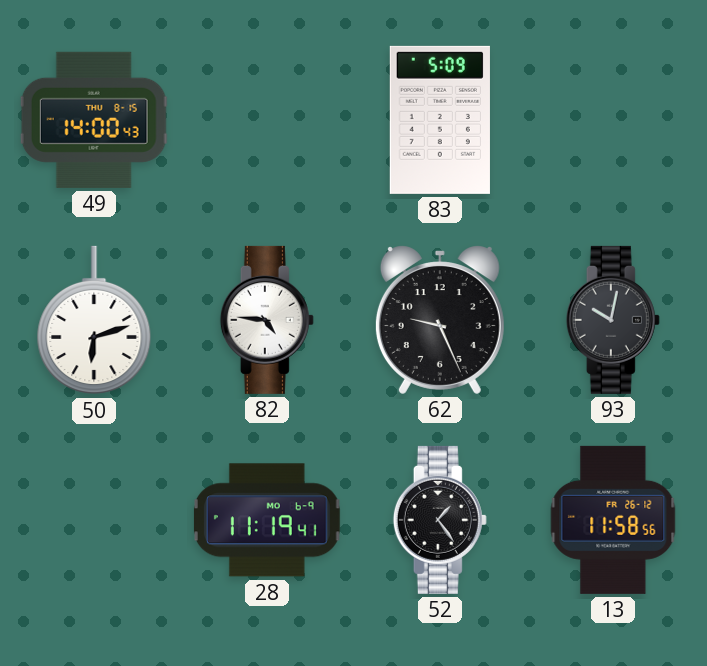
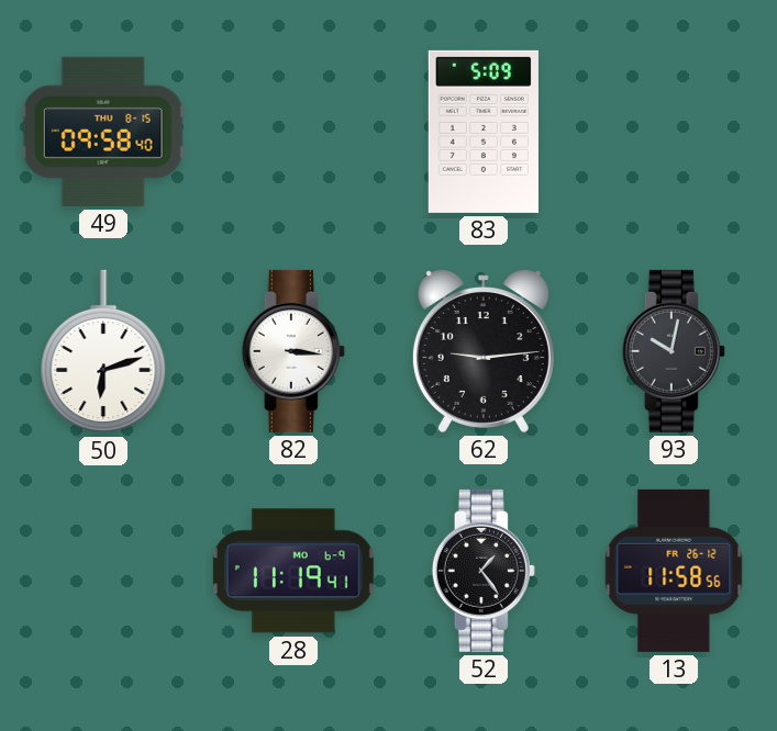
49: 14:00 -> 09:58 (103, 132)
82: 4:46 -> 3:16 (293, 351)
62: 9:26 -> 9:14 (484, 351)
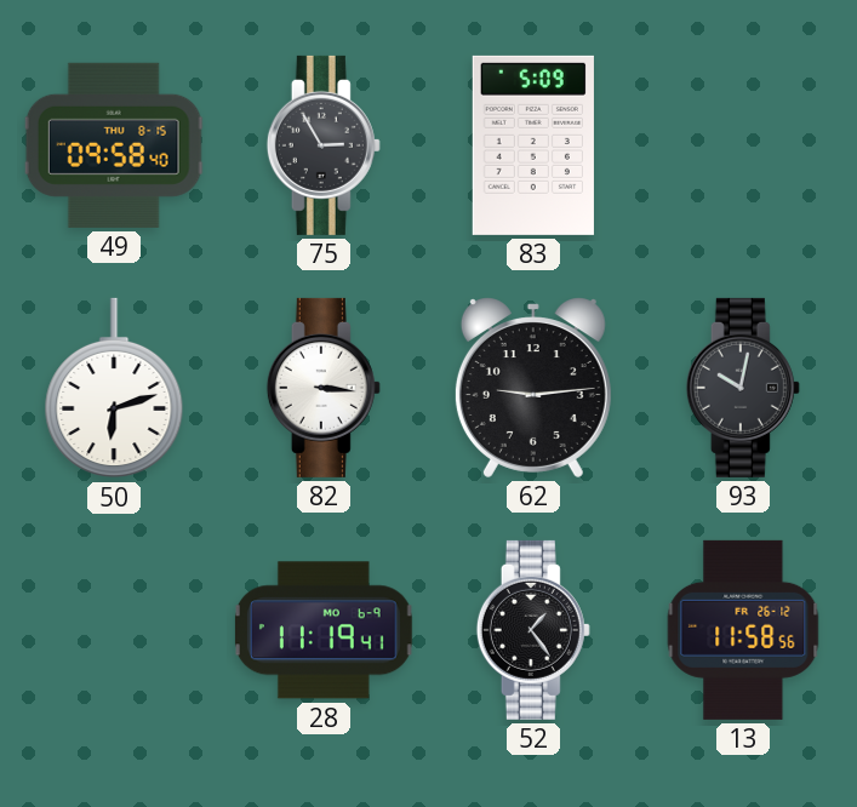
75: none -> 2:55 (324, 145)
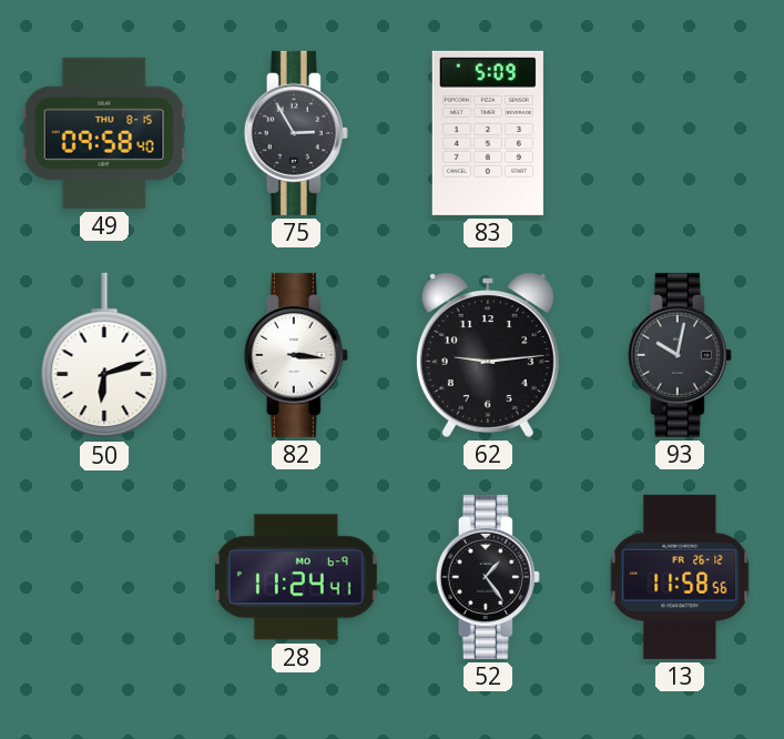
28: 11:19 -> 11:24 (296, 577)
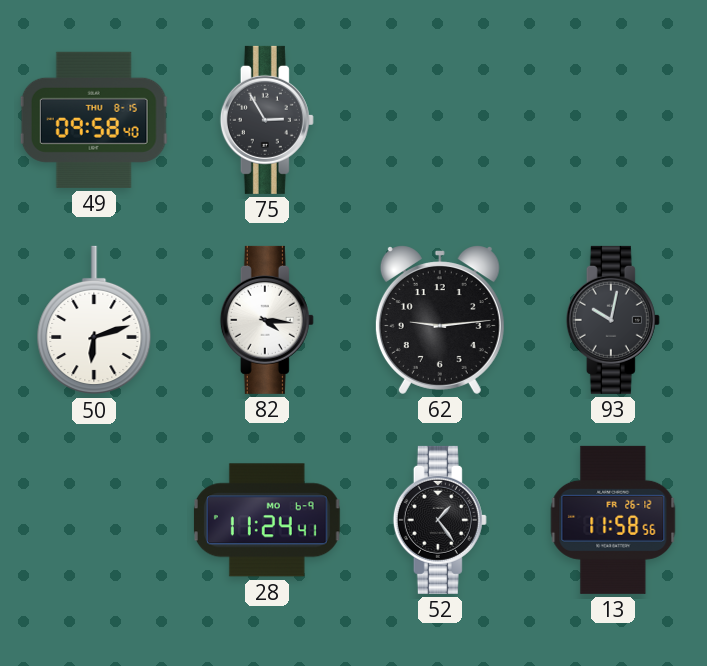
83: 5:09 -> none (488, 133)
82: 3:16 -> 4:16 (267, 320)
